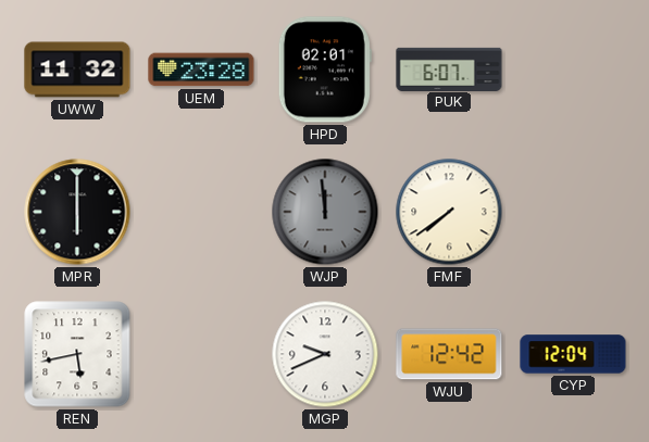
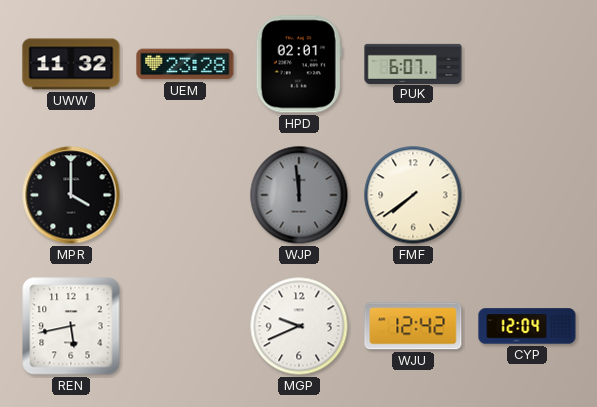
MPR: 6:00 -> 4:00 (71, 195)
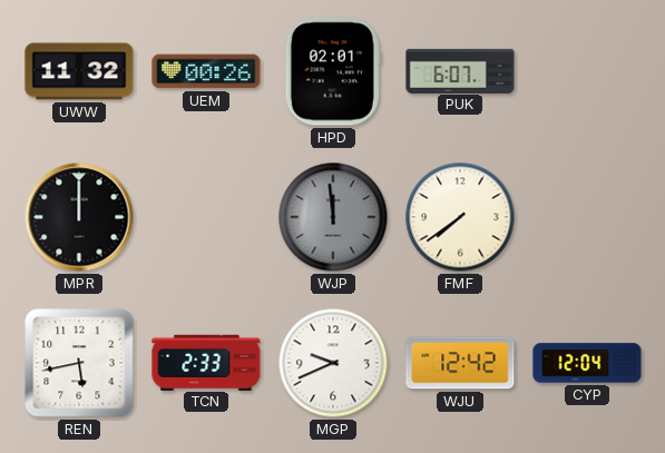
UEM: 23:28 -> 00:26 (206, 71)
MPR: 4:00 -> 12:00 (79, 217)
TCN: none -> 2:33 (206, 362)
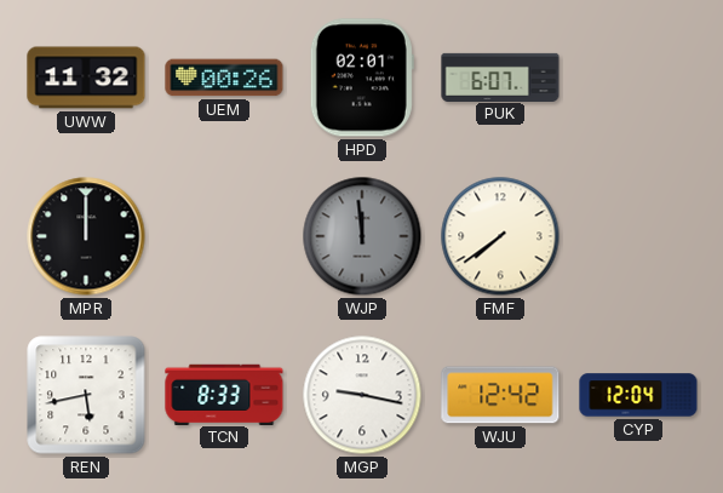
TCN: 2:33 -> 8:33 (224, 394)
MGP: 9:41 -> 9:17 (362, 395)
